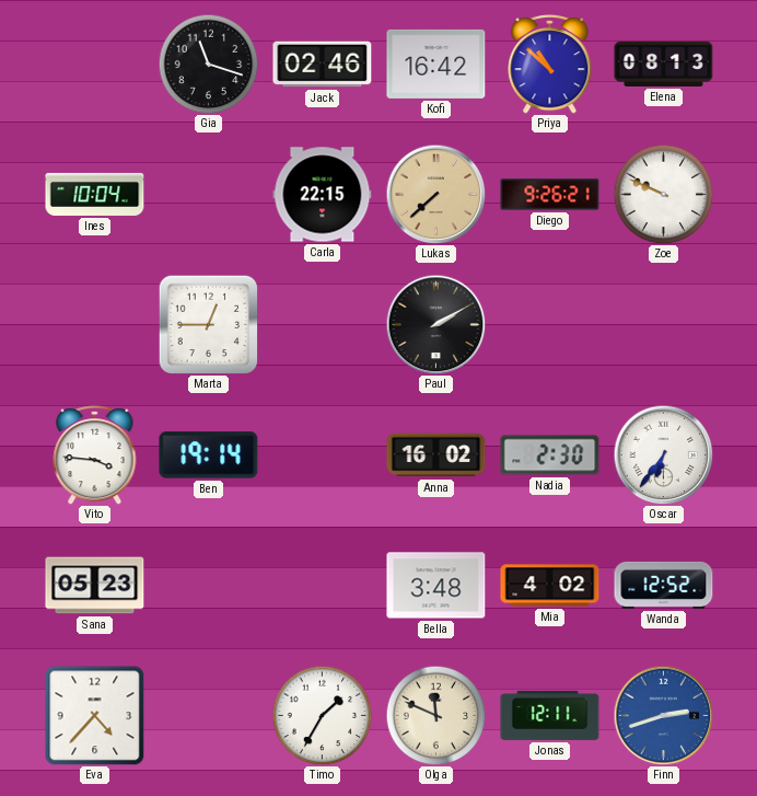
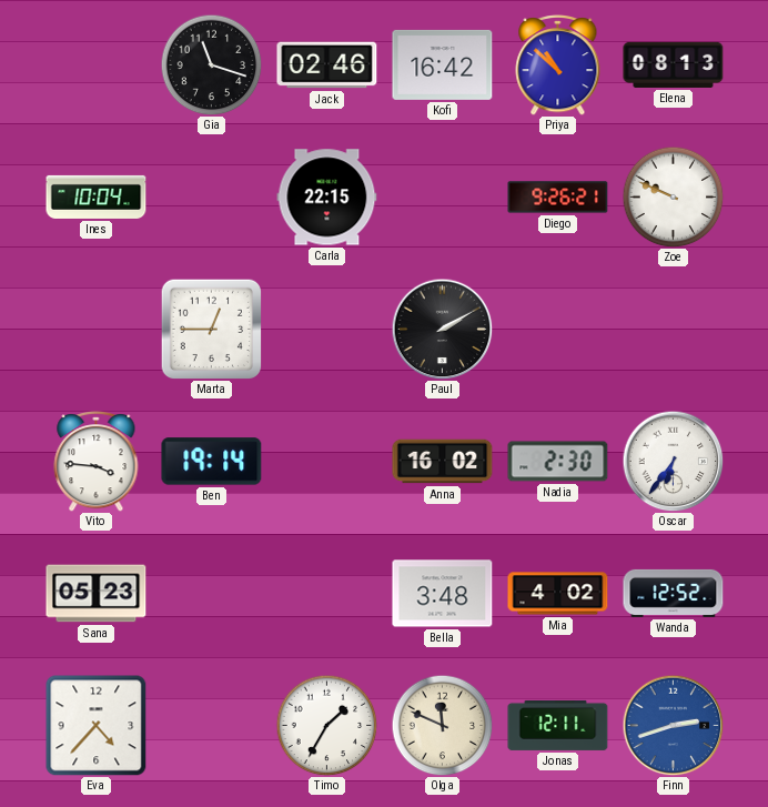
Lukas: 7:38 -> none (435, 194)
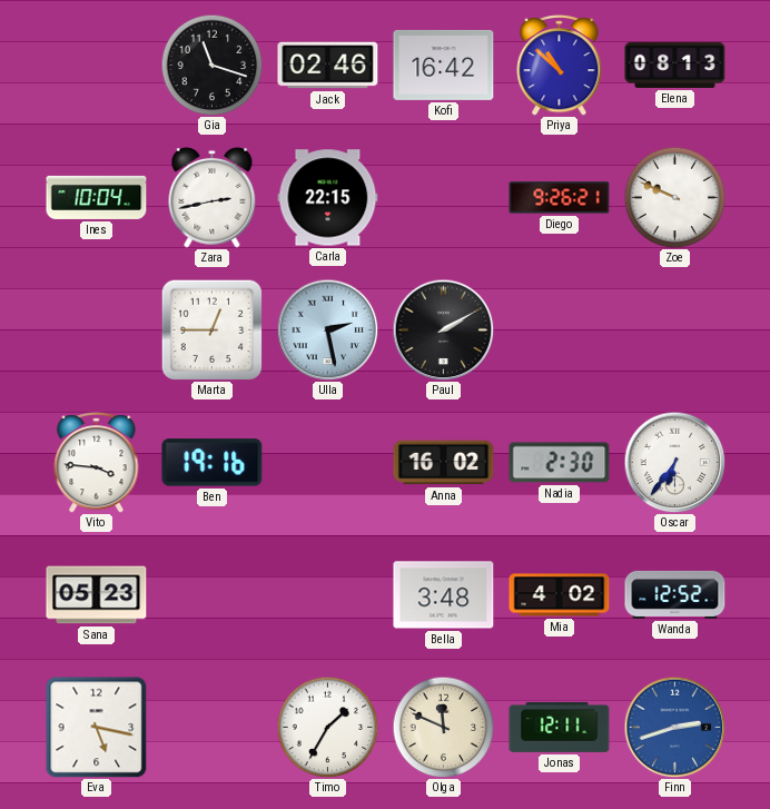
Zara: none -> 2:43 (213, 197)
Ulla: none -> 2:28 (327, 329)
Ben: 19:14 -> 19:16 (213, 463)
Eva: 4:37 -> 5:17 (97, 728)
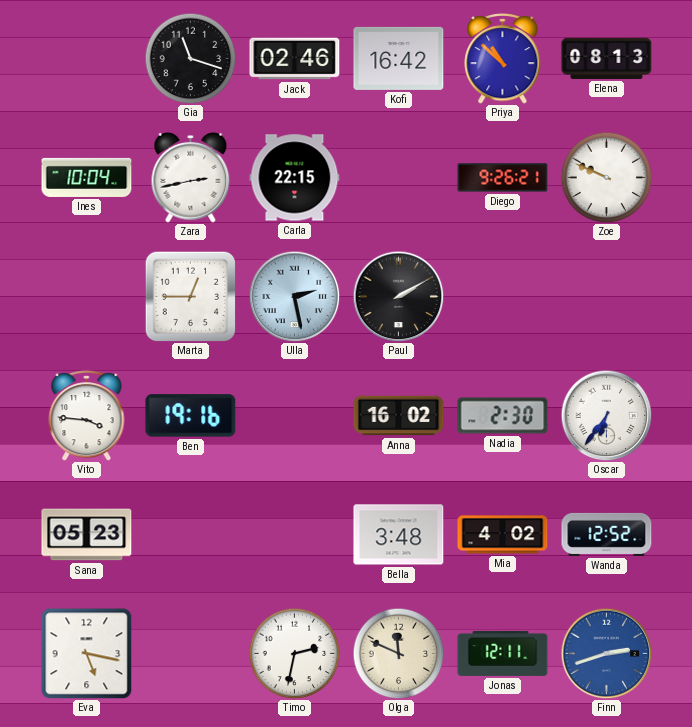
Timo: 1:35 -> 2:32 (294, 653)
